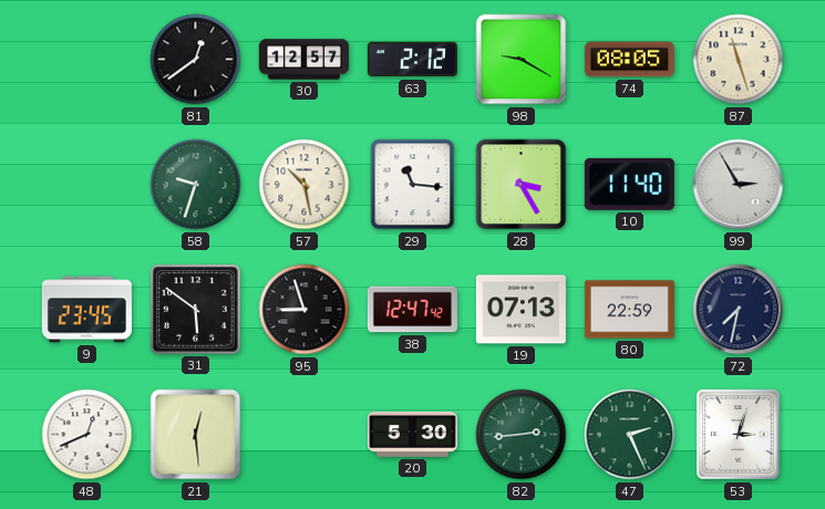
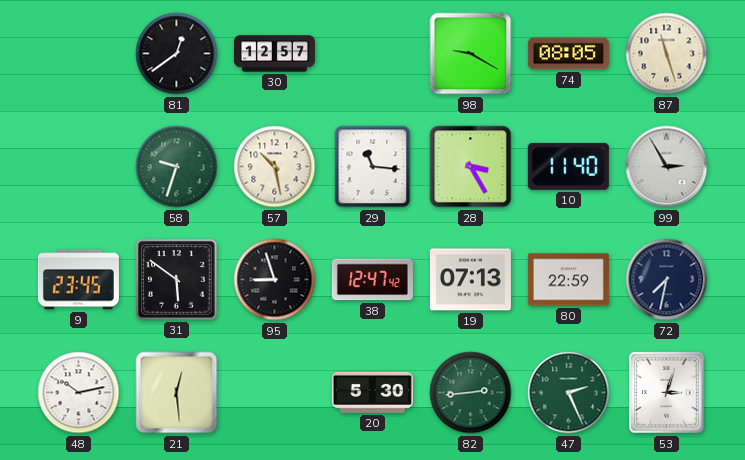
63: 2:12 -> none (412, 60)
48: 12:41 -> 10:13 (79, 393)
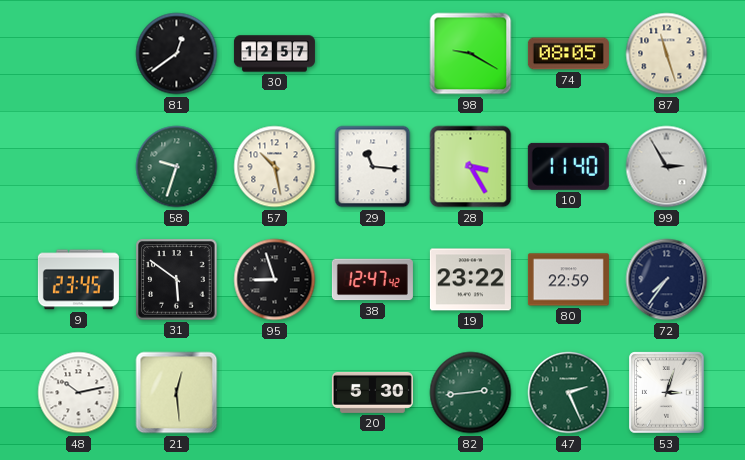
19: 07:13 -> 23:22 (470, 280)
72: 7:32 -> 7:36 (667, 280)
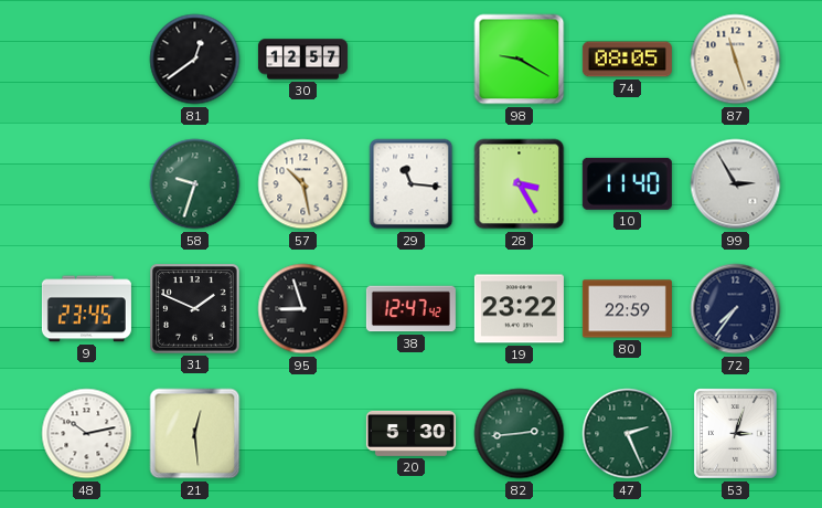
31: 5:51 -> 1:49 (195, 309)
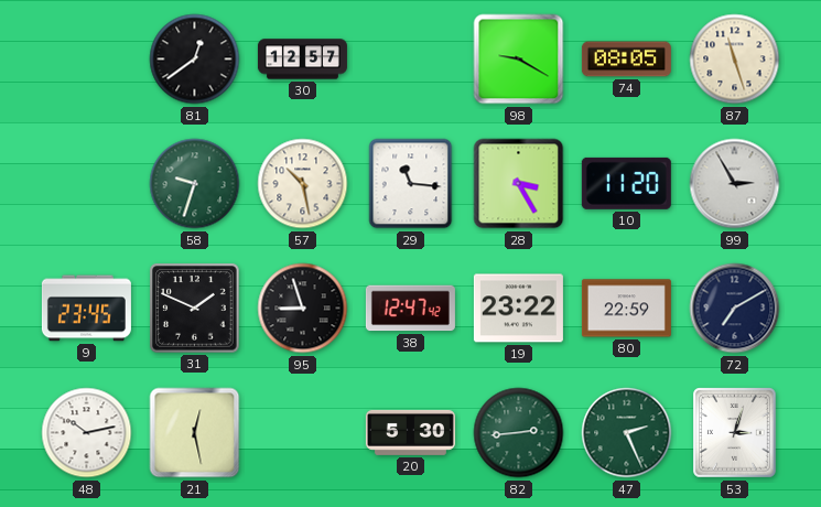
10: 11:40 -> 11:20 (626, 183)
72: 7:36 -> 7:10 (735, 309)
21: 12:29 -> 12:28 (195, 433)
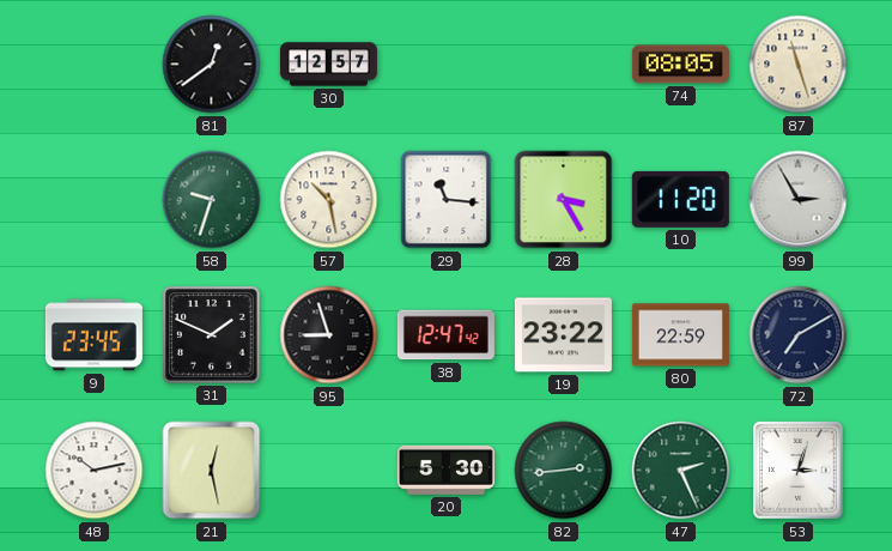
98: 9:20 -> none (519, 60)
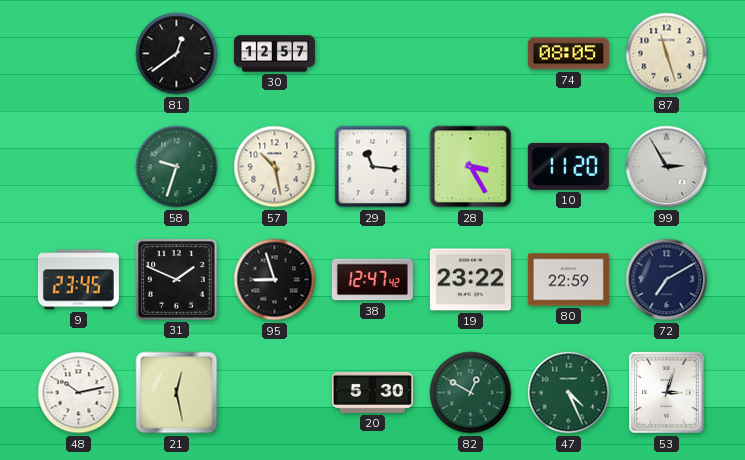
82: 2:44 -> 12:50 (471, 393)
47: 2:26 -> 4:26 (569, 393)
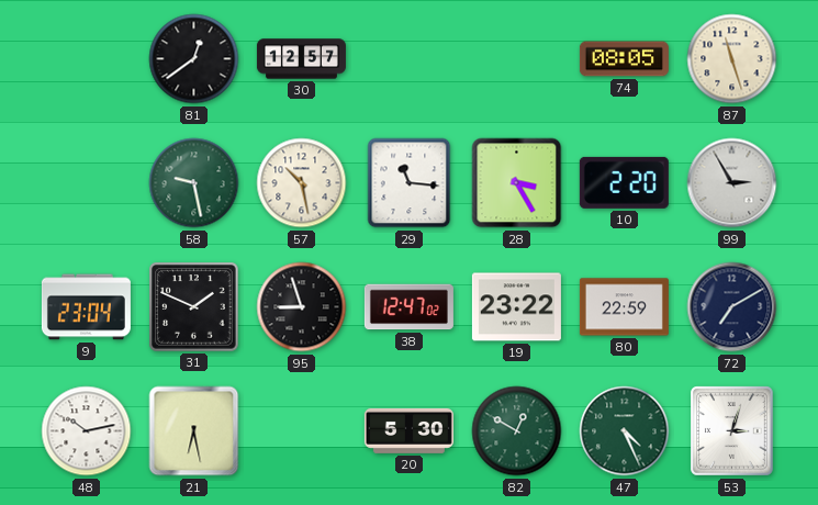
58: 9:33 -> 9:28 (194, 183)
10: 11:20 -> 2:20 (624, 182)
9: 23:45 -> 23:04 (86, 307)
38: 12:47:42 -> 12:47:02 (408, 307)
21: 12:28 -> 6:28 (194, 431)
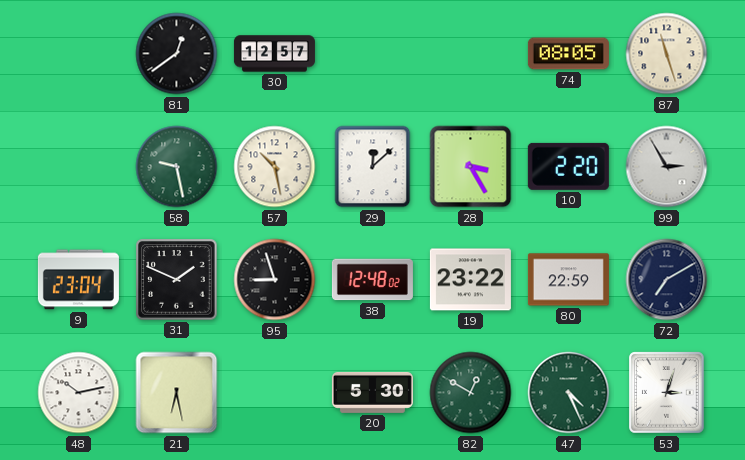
29: 11:16 -> 12:08 (373, 167)
38: 12:47 -> 12:48 (372, 280)
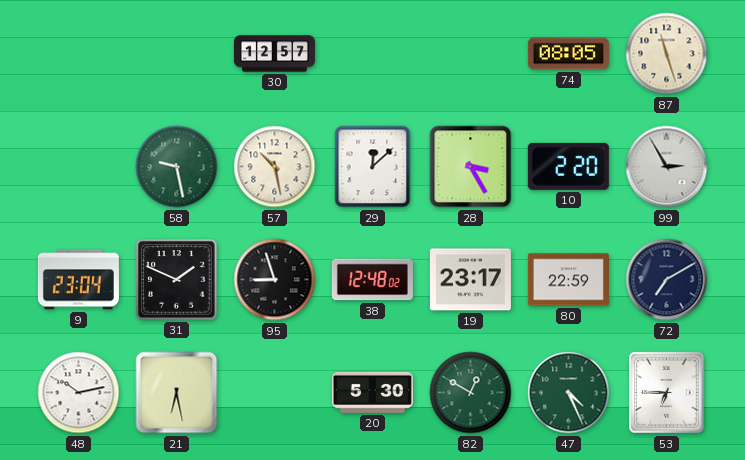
81: 12:39 -> none (177, 54)
19: 23:22 -> 23:17 (470, 280)
53: 3:03 -> 6:45 (667, 393)
